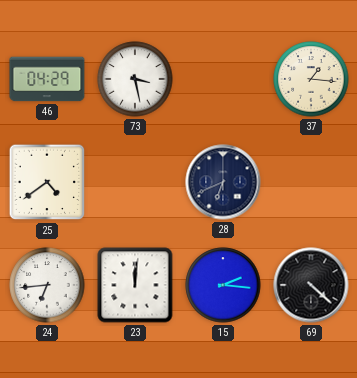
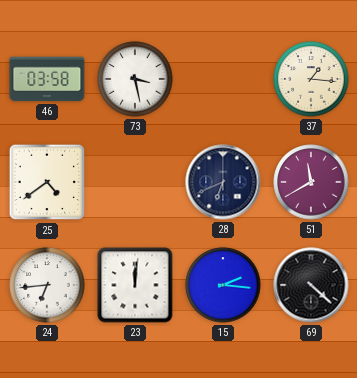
46: 04:29 -> 03:58 (47, 79)
51: none -> 11:40 (311, 182)
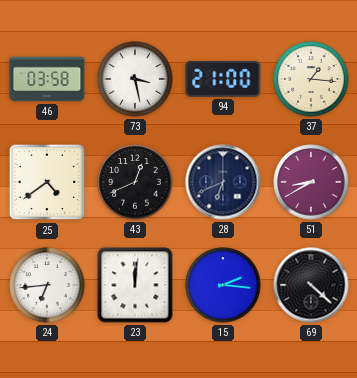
94: none -> 21:00 (223, 79)
43: none -> 12:41 (135, 182)
51: 11:40 -> 8:40 (311, 182)
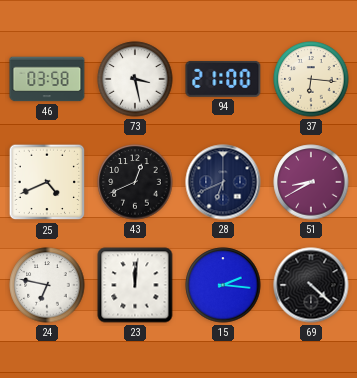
37: 1:16 -> 6:16 (311, 79)
25: 4:39 -> 4:41 (47, 182)
24: 6:44 -> 6:47 (47, 285)
